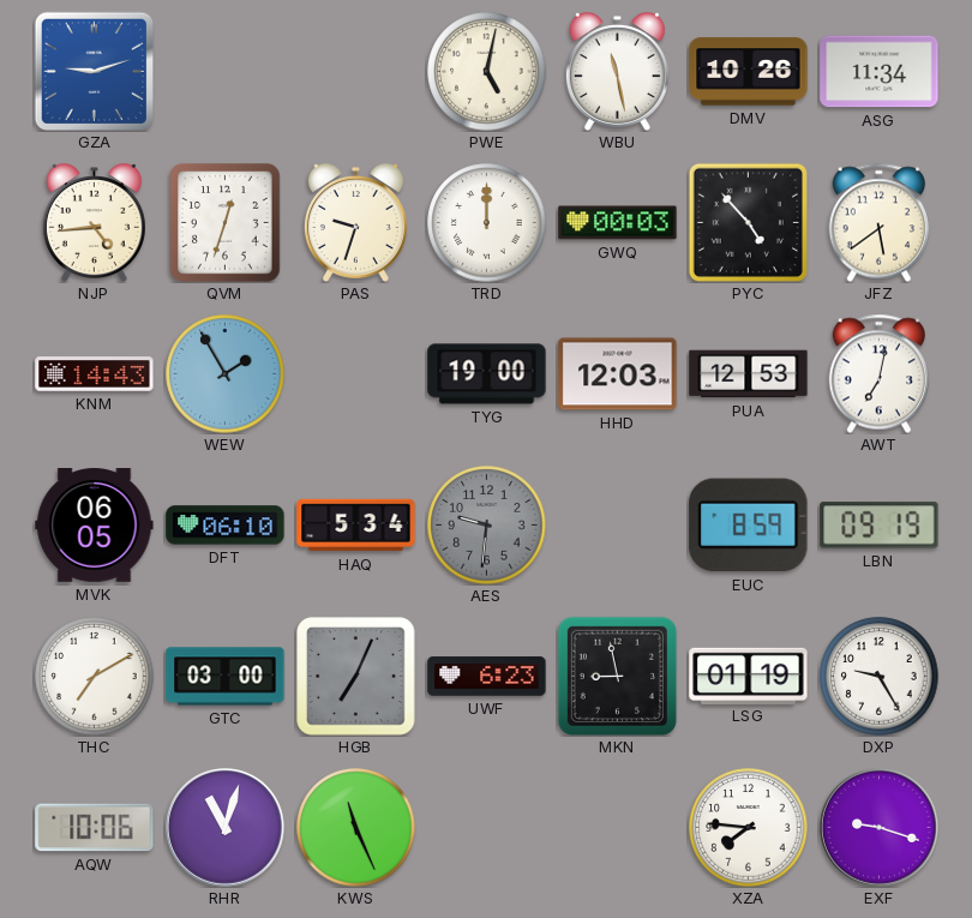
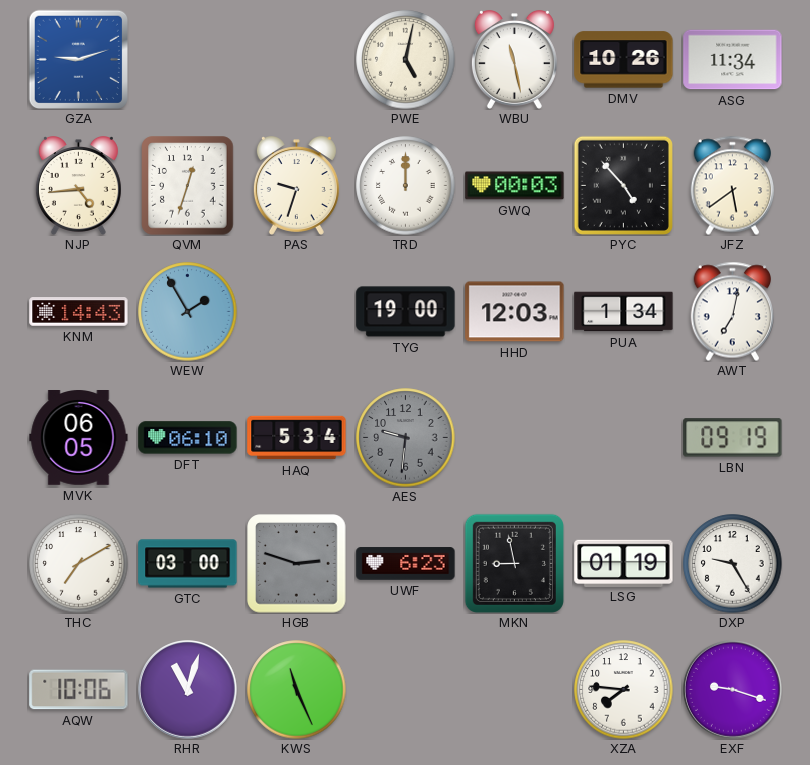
PUA: 12:53 -> 1:34 (624, 312)
EUC: 8:59 -> none (749, 526)
HGB: 7:04 -> 2:48 (297, 564)
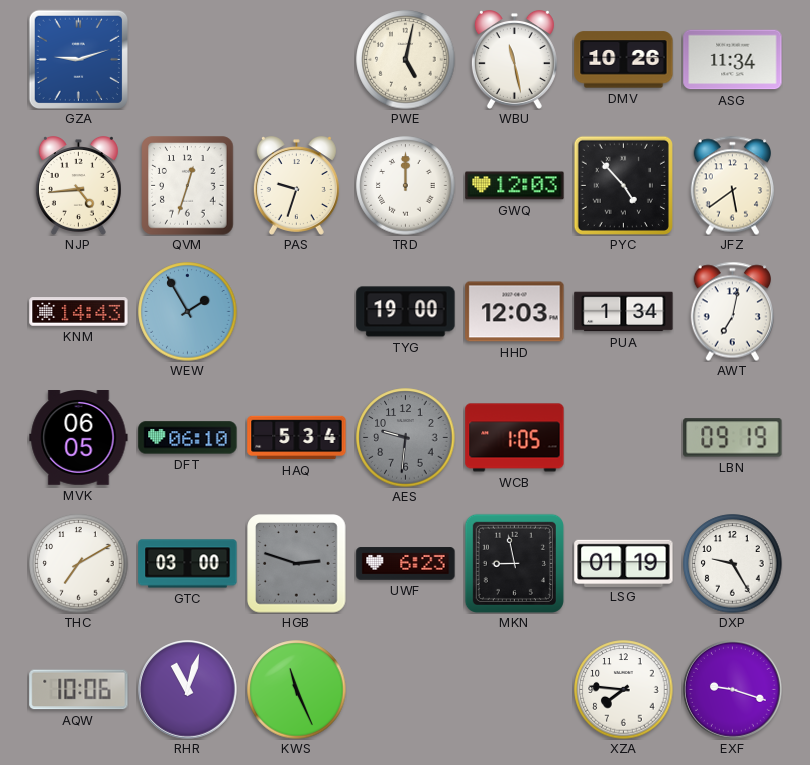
GWQ: 00:03 -> 12:03 (515, 186)
WCB: none -> 1:05 (515, 438)
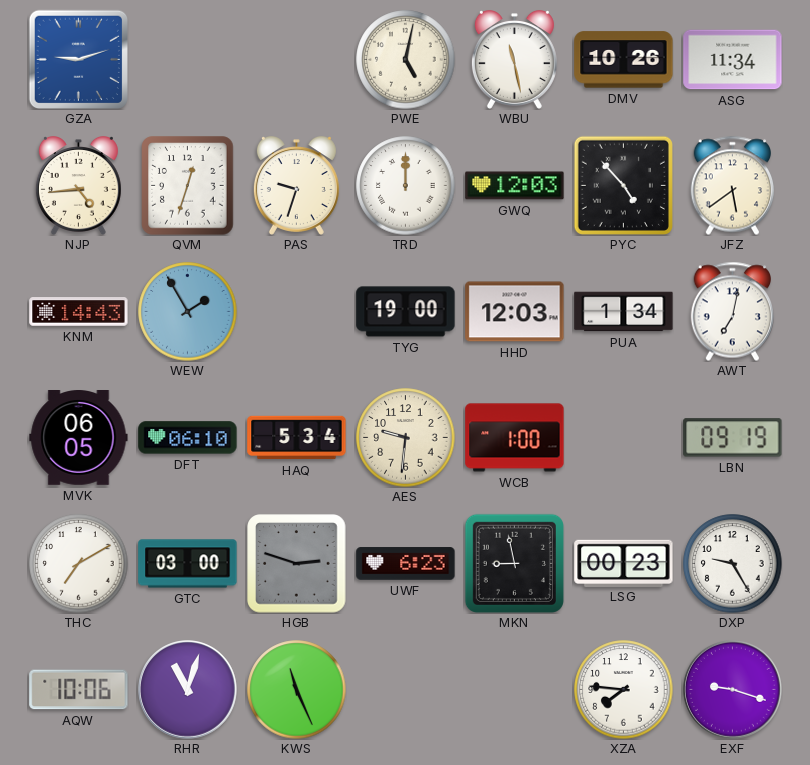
AES dial: grey -> cream (406, 438)
WCB: 1:05 -> 1:00 (515, 438)
LSG: 01:19 -> 00:23 (624, 563)
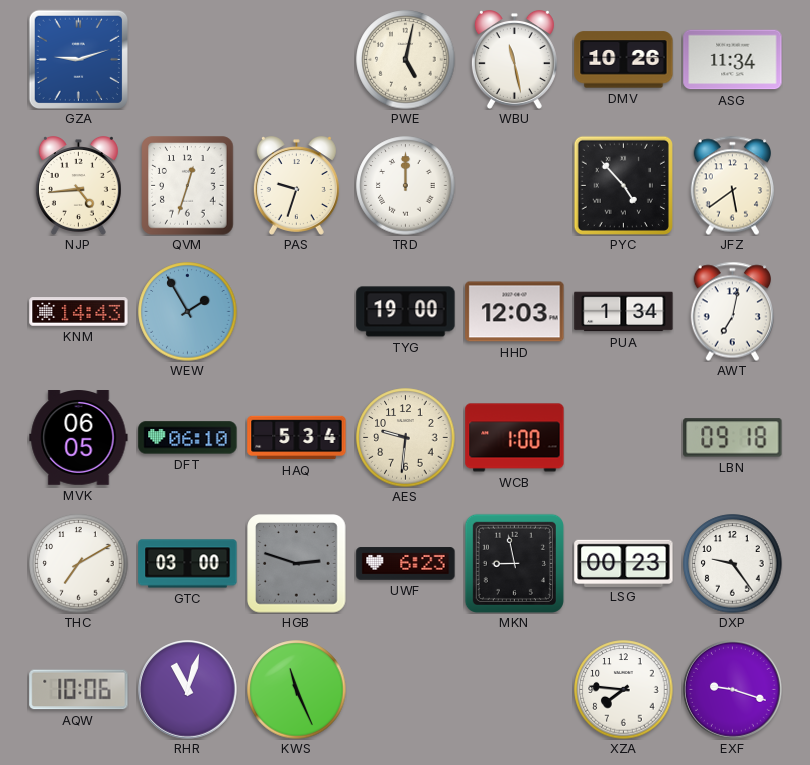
GWQ: 12:03 -> none (515, 186)
LBN: 09:19 -> 09:18 (733, 438)
DXP: 9:25 -> 9:24 (733, 564)
